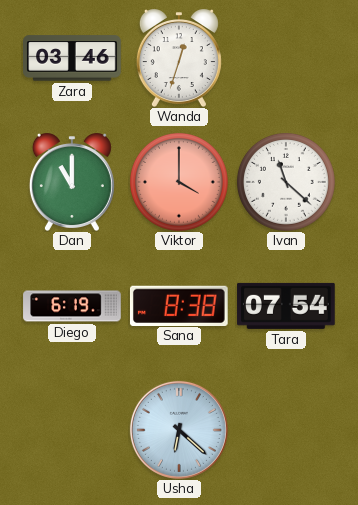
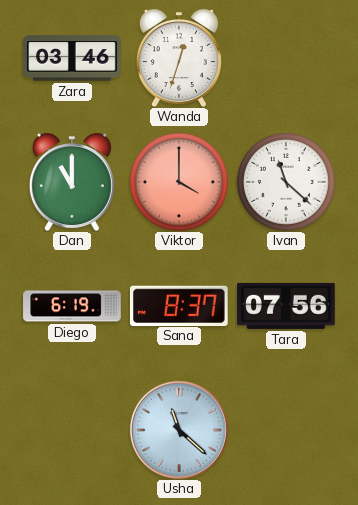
Sana: 8:38 -> 8:37 (179, 305)
Tara: 07:54 -> 07:56 (286, 306)
Usha: 6:22 -> 11:22 (179, 430)
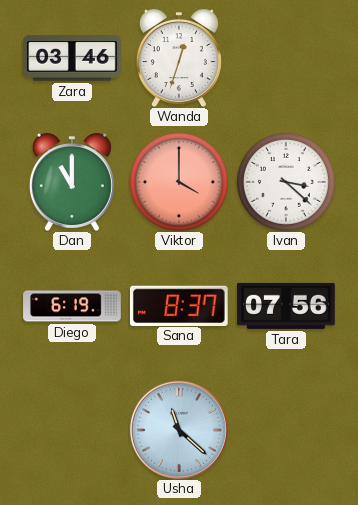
Ivan: 11:22 -> 3:22 (286, 182)
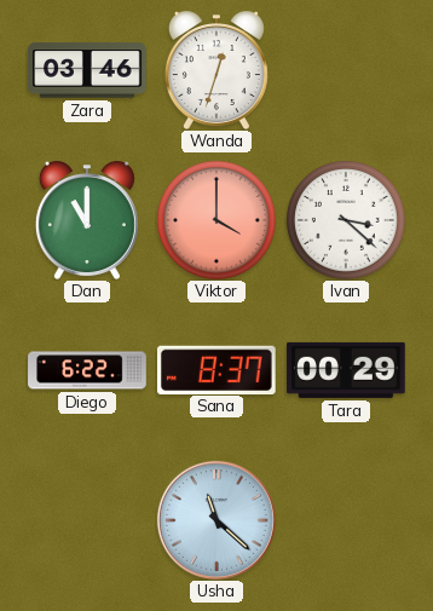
Diego: 6:19 -> 6:22 (87, 370)
Tara: 07:56 -> 00:29 (346, 370)
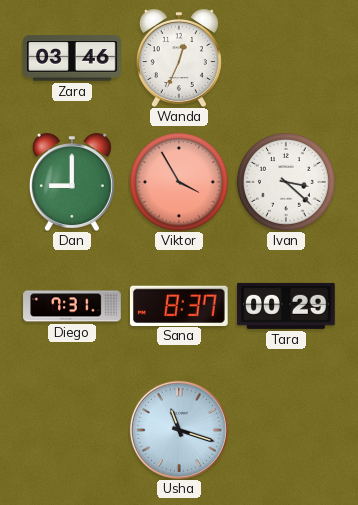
Wanda: 12:33 -> 12:34 (179, 58)
Dan: 11:00 -> 9:00 (72, 182)
Viktor: 4:00 -> 3:55 (179, 182)
Diego: 6:22 -> 7:31 (72, 306)
Usha: 11:22 -> 11:18 (179, 430)
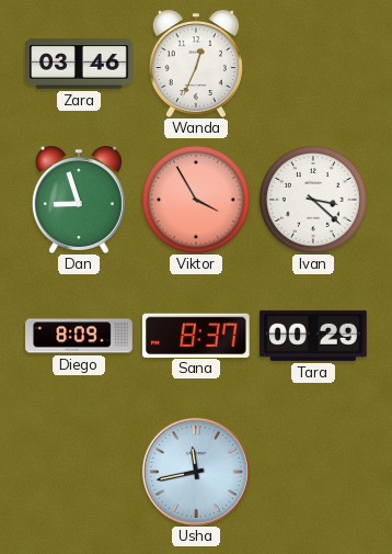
Dan: 9:00 -> 8:57 (79, 200)
Diego: 7:31 -> 8:09 (79, 336)
Usha: 11:18 -> 11:43 (196, 472)
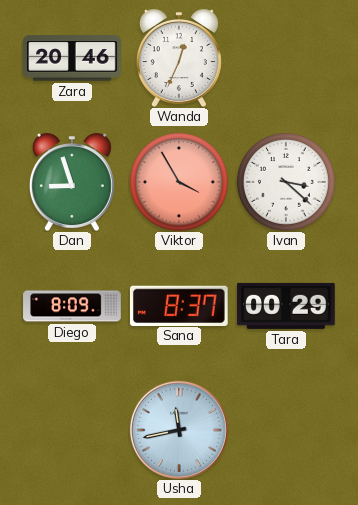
Zara: 03:46 -> 20:46 (72, 58)
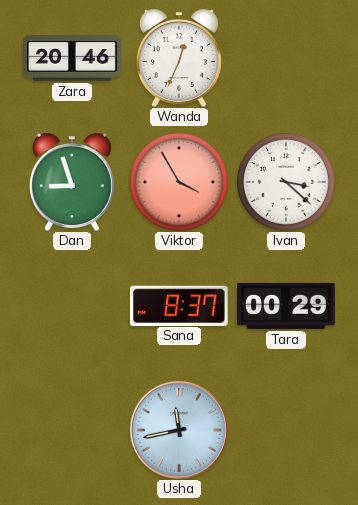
Diego: 8:09 -> none (72, 306)
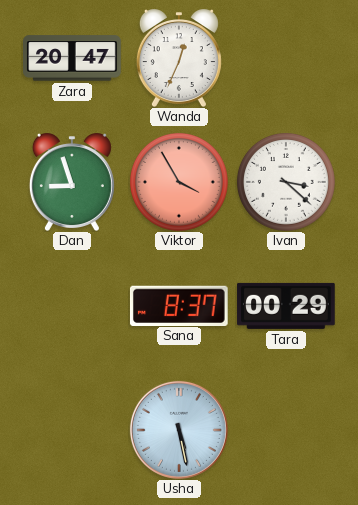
Zara: 20:46 -> 20:47 (72, 58)
Usha: 11:43 -> 5:28 (179, 430)
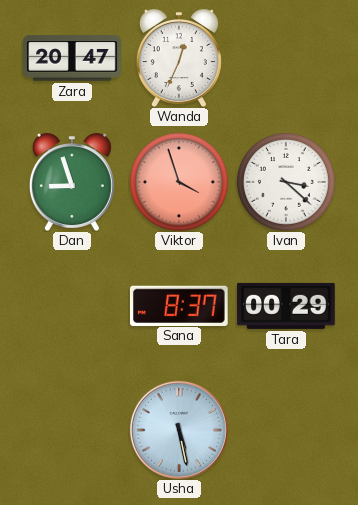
Viktor: 3:55 -> 3:57 (179, 182)
